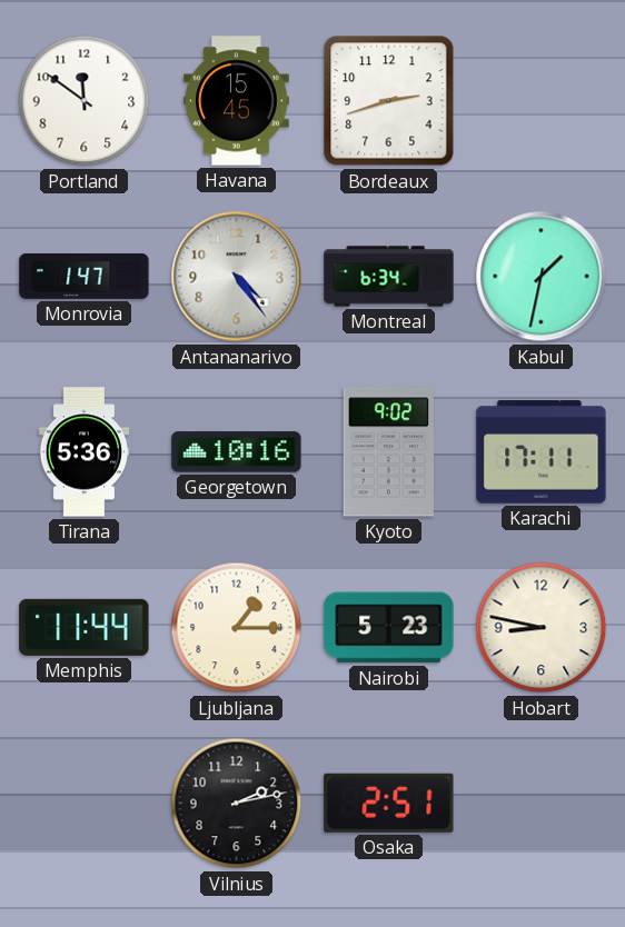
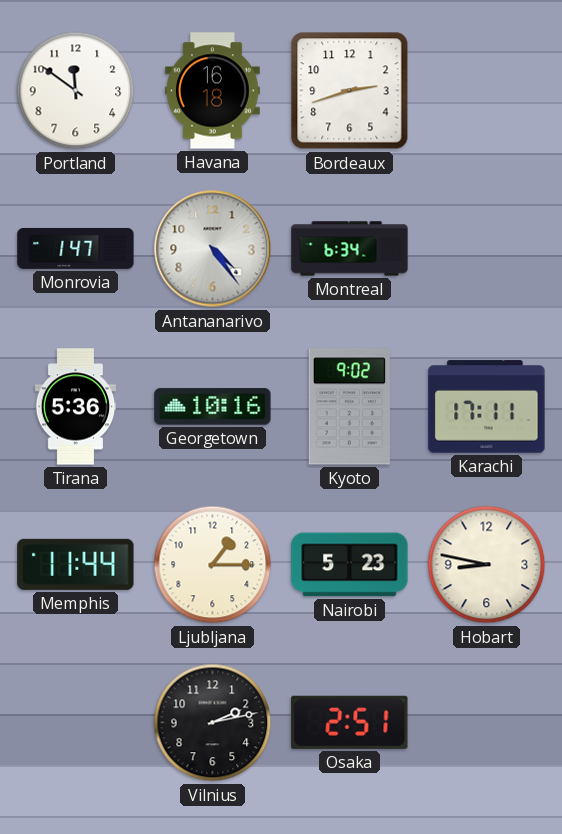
Havana: 15:45 -> 16:18 (213, 91)
Kabul: 1:32 -> none (542, 277)
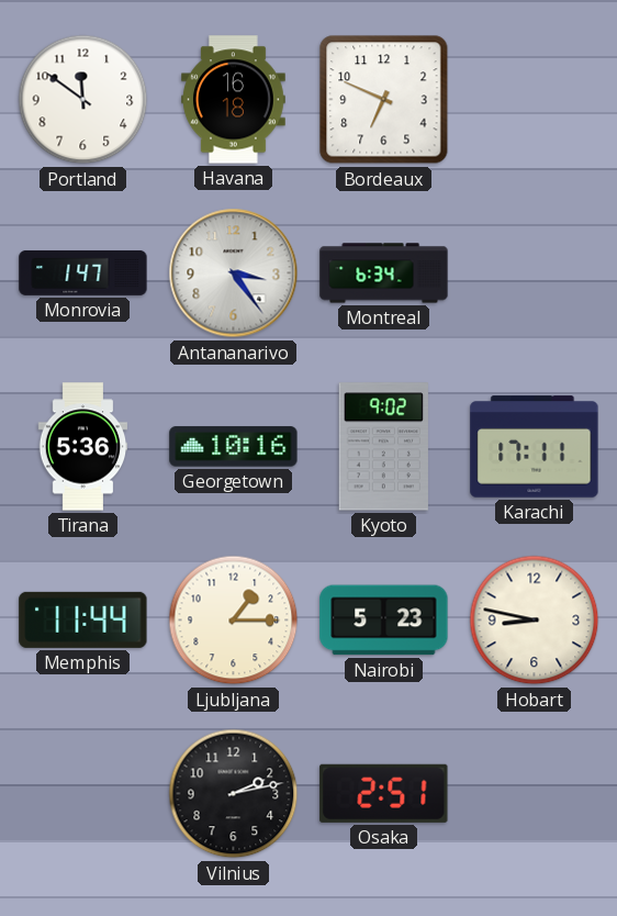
Bordeaux: 2:42 -> 6:49 (384, 100)
Antananarivo: 4:24 -> 3:24 (234, 273)
